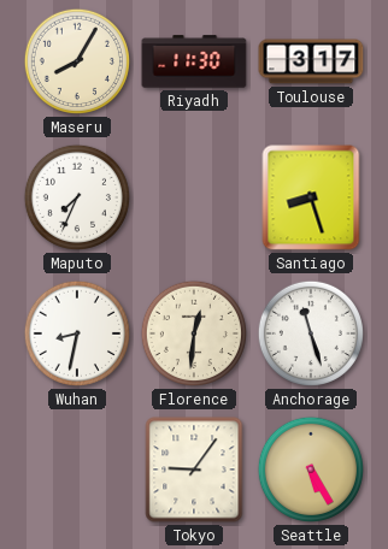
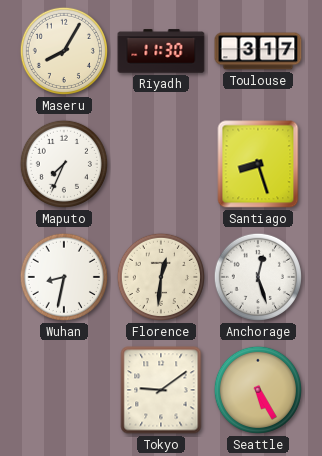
Anchorage: 11:27 -> 12:27 (258, 277)
Tokyo: 9:06 -> 9:09 (161, 390)
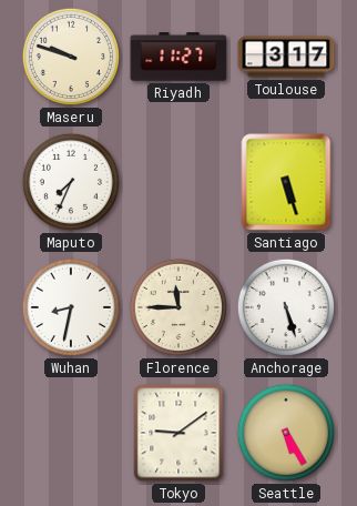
Maseru: 8:05 -> 9:48 (71, 57)
Riyadh: 11:30 -> 11:27 (178, 57)
Santiago: 8:27 -> 5:27 (286, 182)
Florence: 12:31 -> 11:45 (178, 307)
Anchorage: 12:27 -> 5:27 (286, 307)
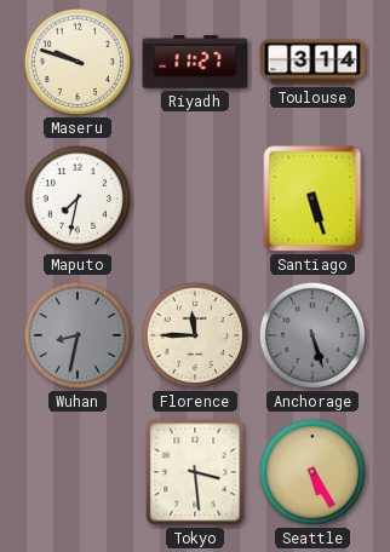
Toulouse: 3:17 -> 3:14 (312, 62)
Maputo: 7:34 -> 7:32 (78, 199)
Wuhan dial: white -> grey (78, 335)
Anchorage dial: white -> grey (312, 335)
Tokyo: 9:09 -> 3:29 (195, 472)
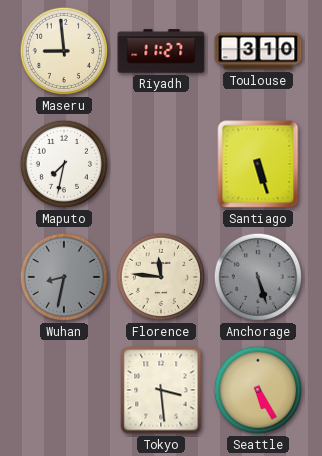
Maseru: 9:48 -> 8:59 (64, 51)
Toulouse: 3:14 -> 3:10 (258, 51)
Florence: 11:45 -> 11:46 (161, 277)
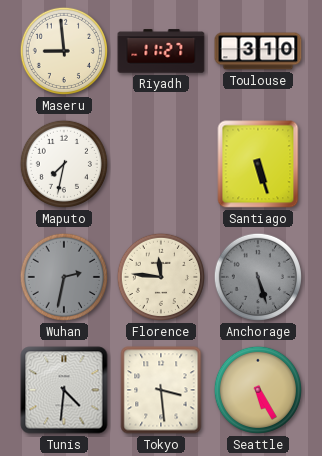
Wuhan: 8:32 -> 2:32 (64, 277)
Tunis: none -> 4:31 (64, 390)
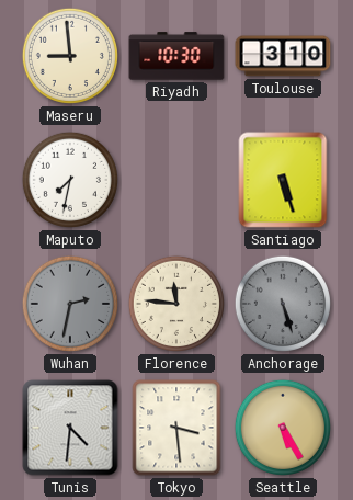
Riyadh: 11:27 -> 10:30 (176, 56)
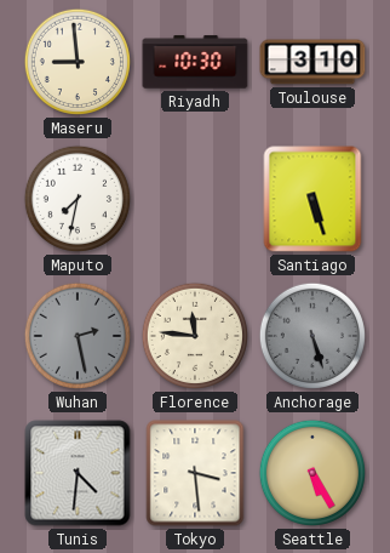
Wuhan: 2:32 -> 2:28 (78, 336)
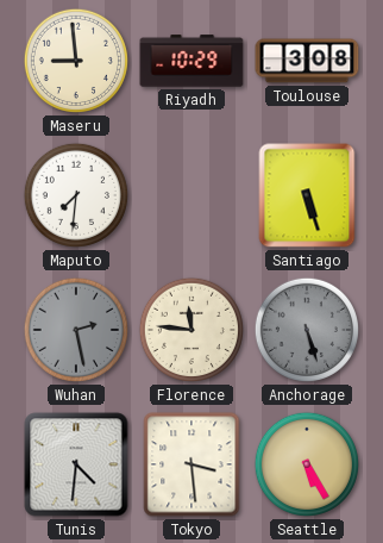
Riyadh: 10:30 -> 10:29 (191, 61)
Toulouse: 3:10 -> 3:08 (307, 61)
Maputo: 7:32 -> 7:31 (76, 195)
